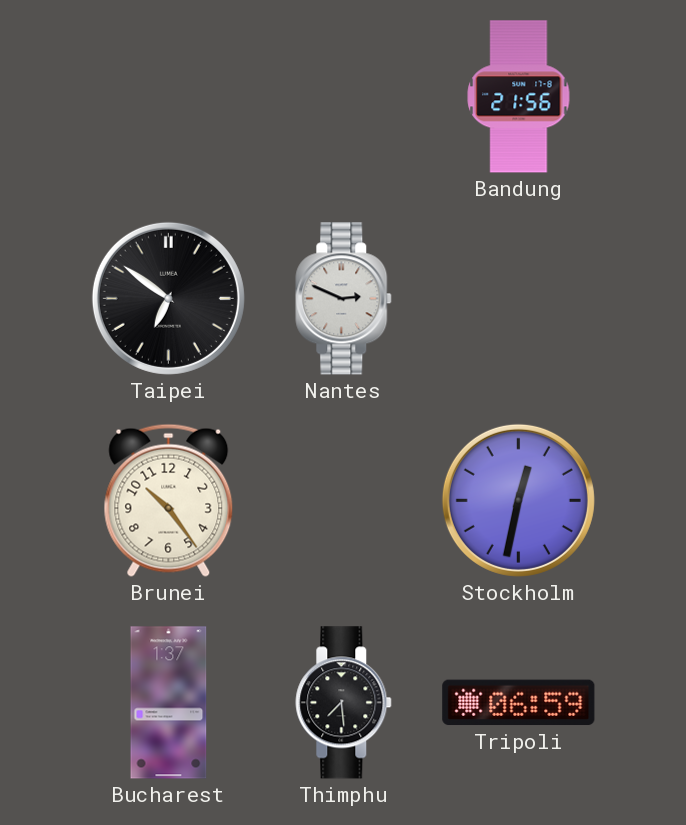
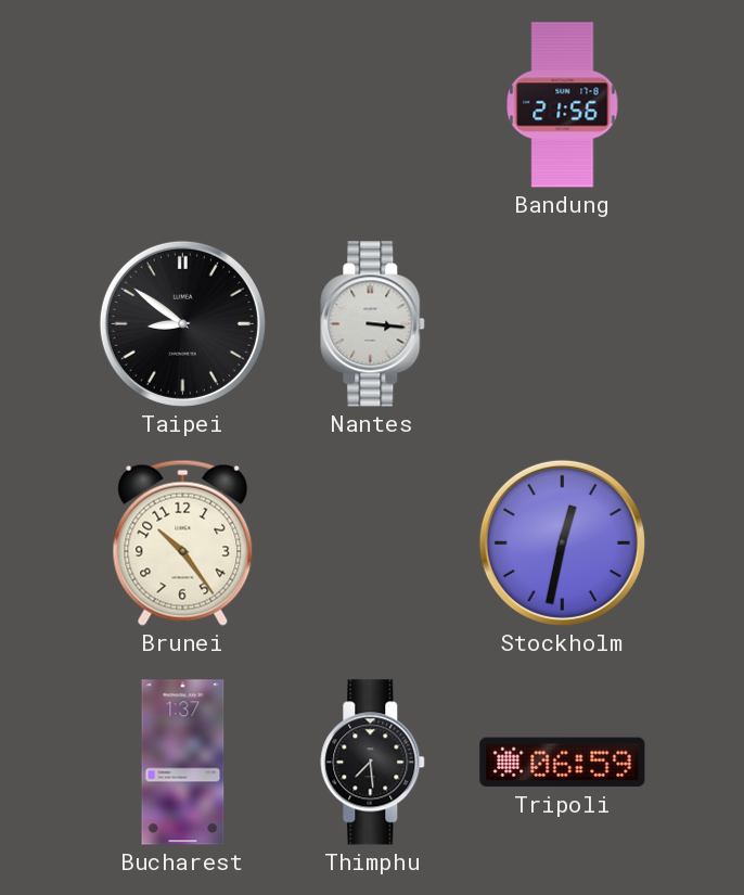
Taipei: 6:51 -> 8:51 (182, 323)
Nantes: 2:49 -> 3:16 (373, 324)
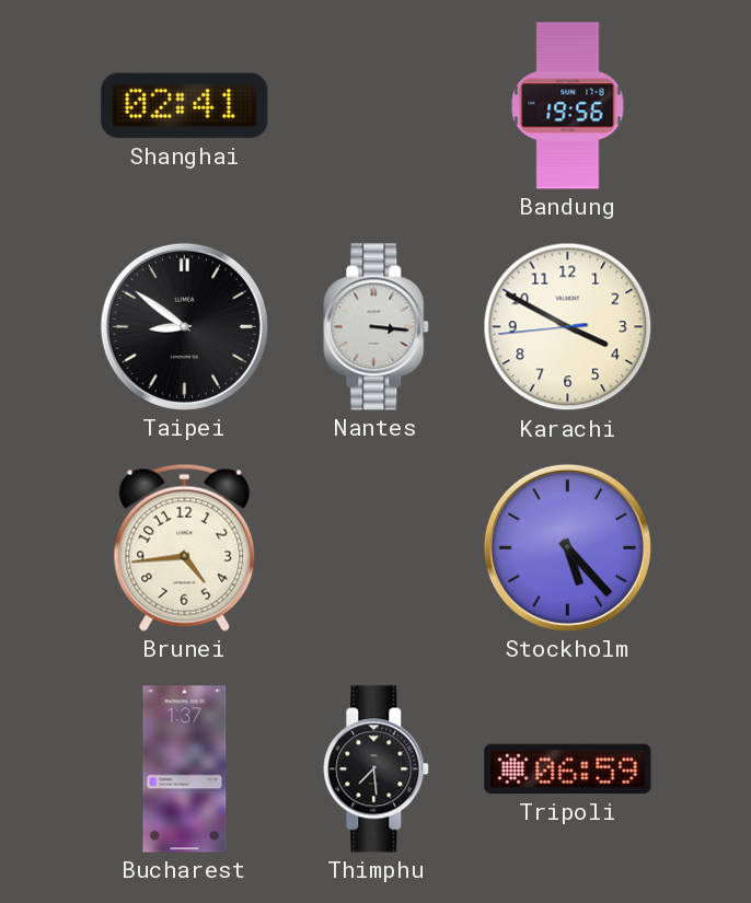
Shanghai: none -> 02:41 (185, 106)
Bandung: 21:56 -> 19:56 (568, 106)
Karachi: none -> 3:49 (568, 327)
Brunei: 10:24 -> 4:44 (185, 547)
Stockholm: 12:32 -> 5:23 (567, 547)
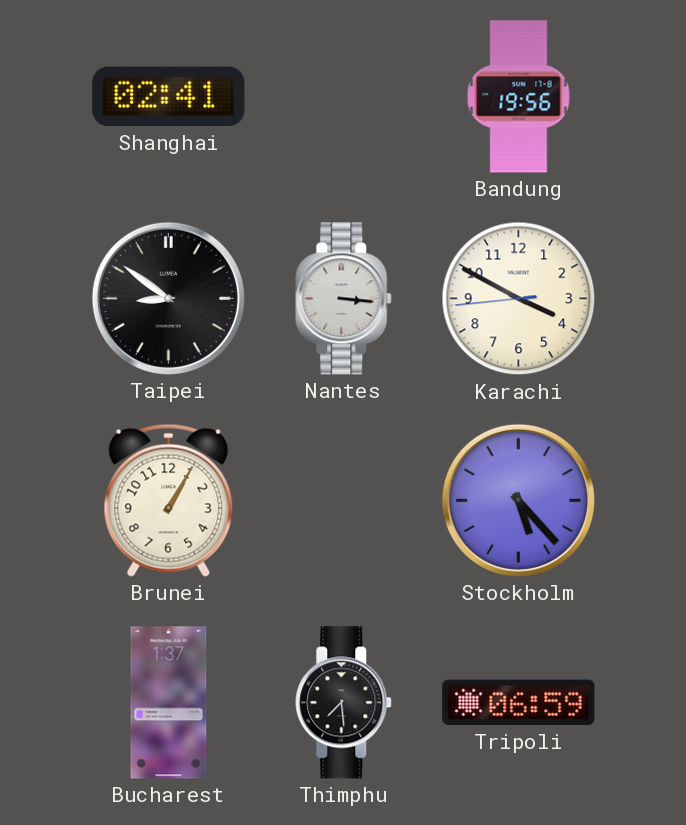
Brunei: 4:44 -> 1:05 (169, 500)
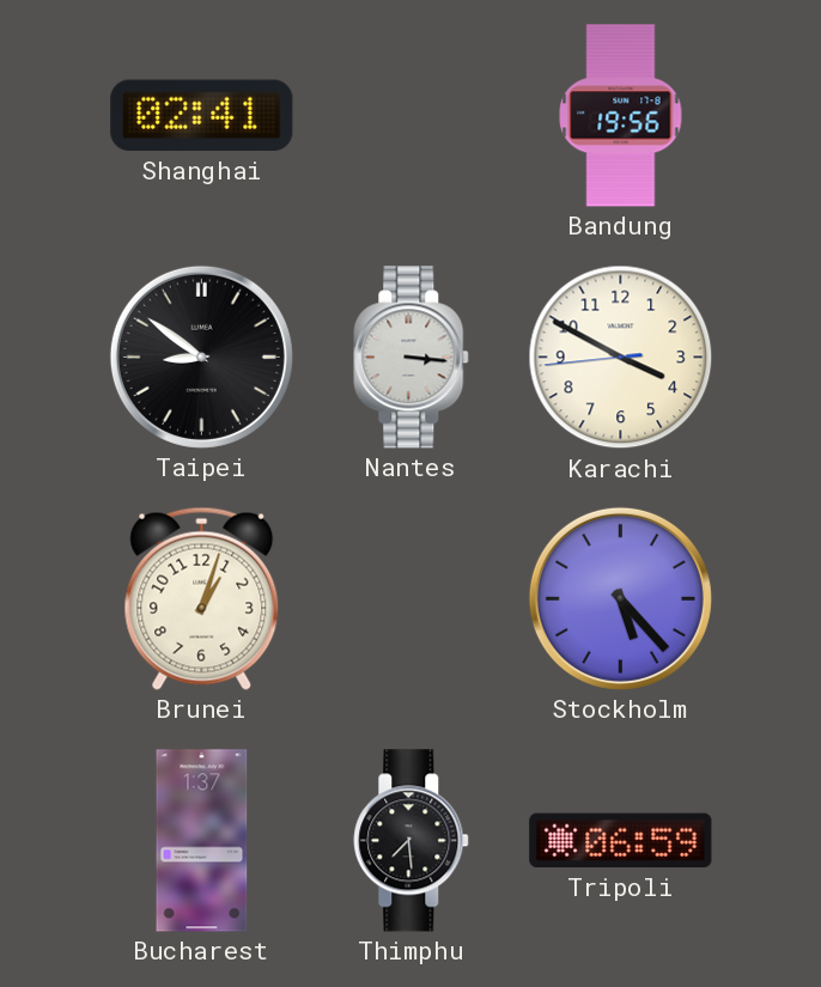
Brunei: 1:05 -> 1:03 (202, 598)
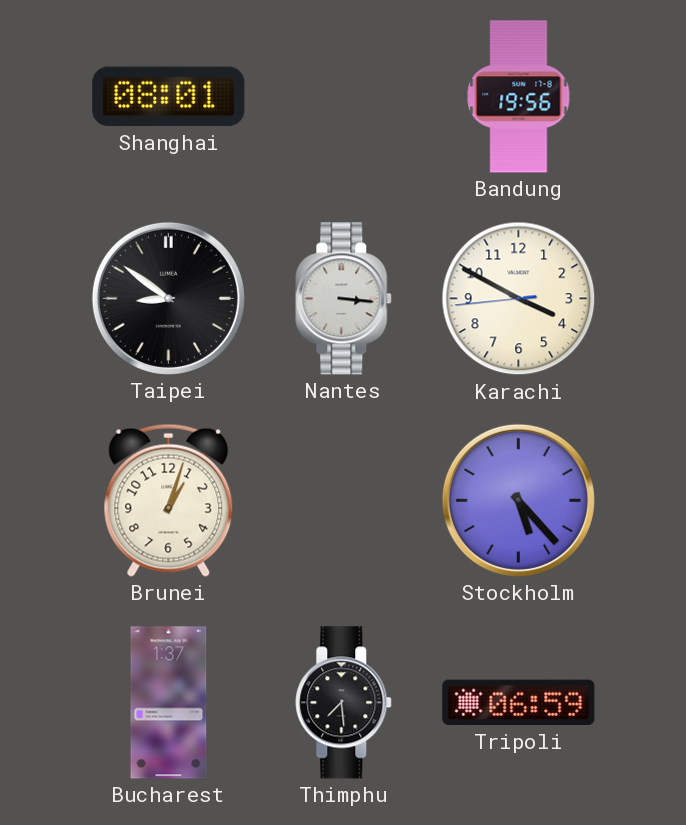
Shanghai: 02:41 -> 08:01 (169, 97)
